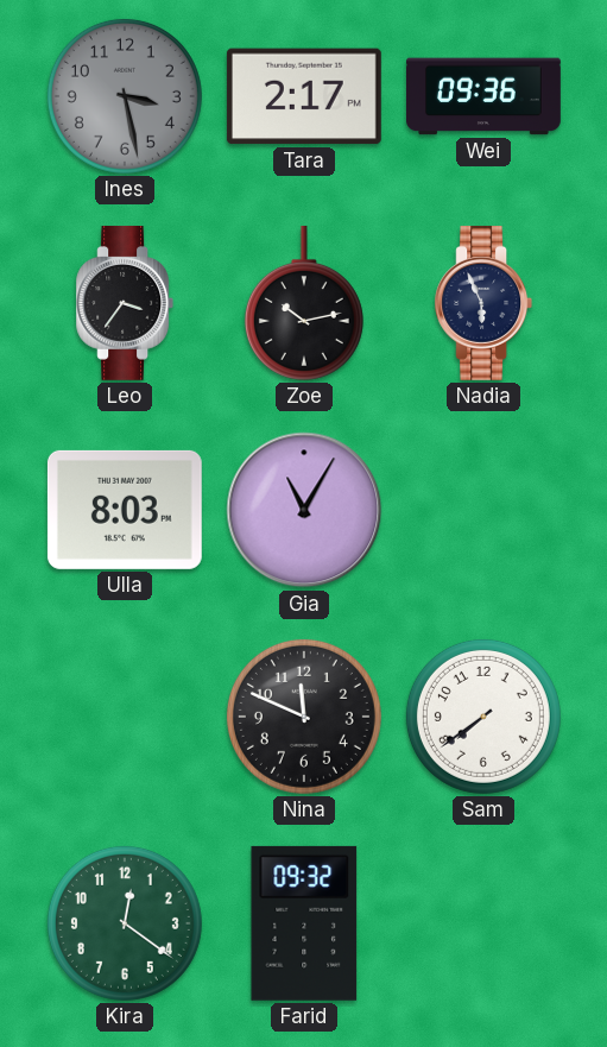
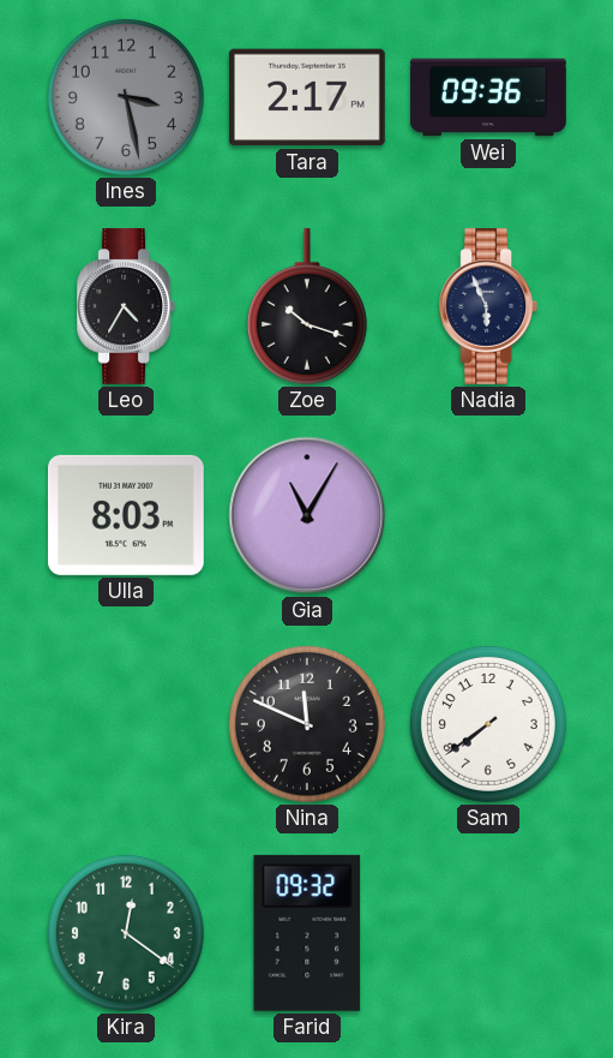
Leo: 3:36 -> 4:35 (126, 306)
Zoe: 10:13 -> 10:18 (307, 306)
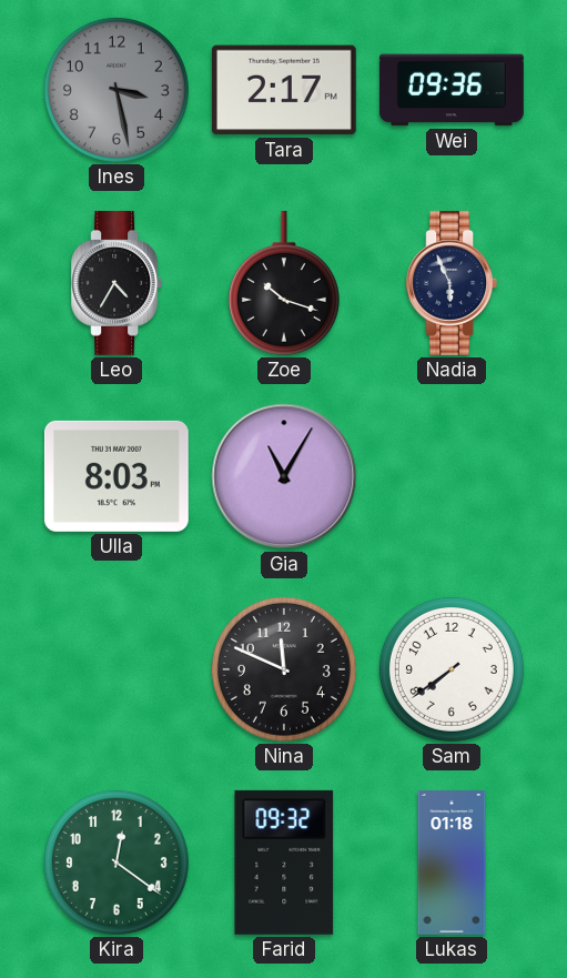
Lukas: none -> 01:18 (452, 864)
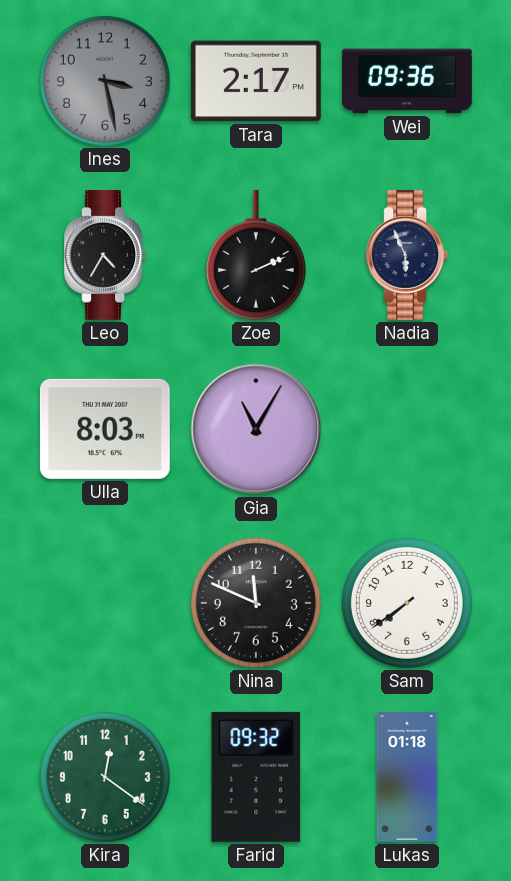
Zoe: 10:18 -> 2:11 (256, 255)
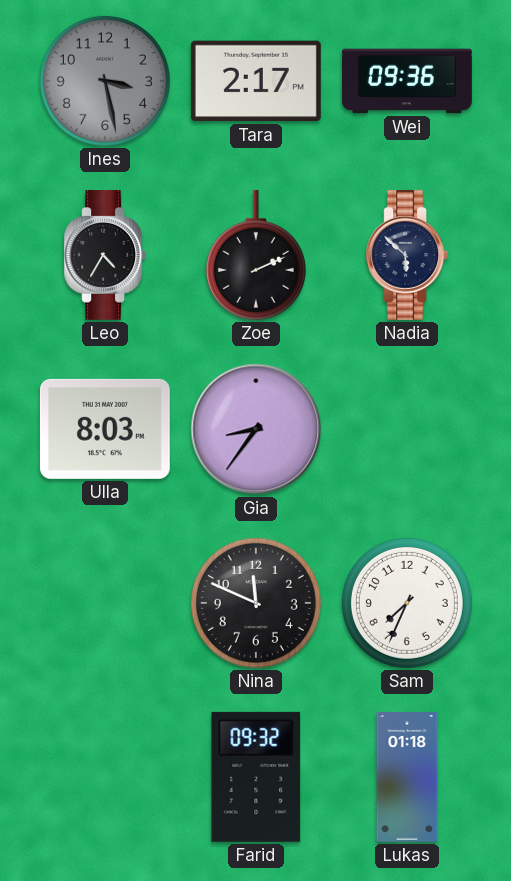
Nadia: 5:56 -> 5:52 (407, 255)
Gia: 11:05 -> 8:36 (256, 429)
Sam: 7:39 -> 7:34 (407, 603)
Kira: 12:21 -> none (105, 777)
